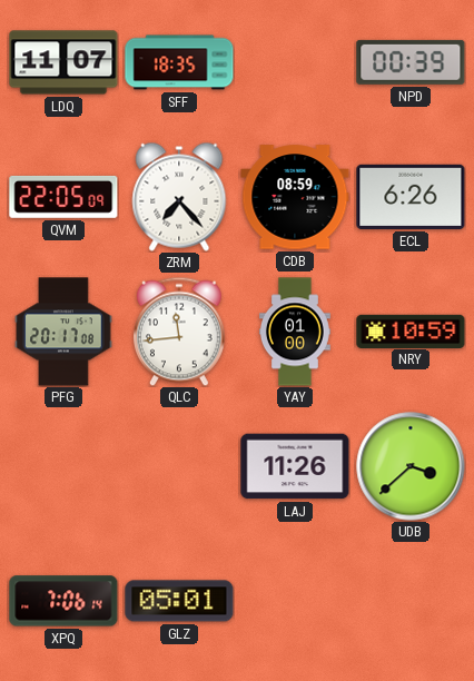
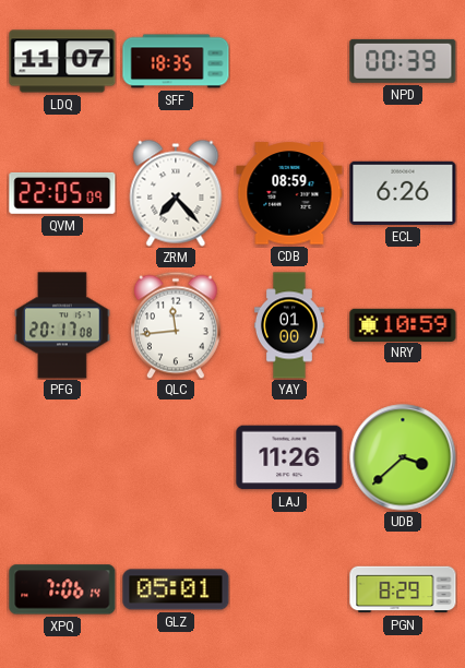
PGN: none -> 8:29 (403, 589)
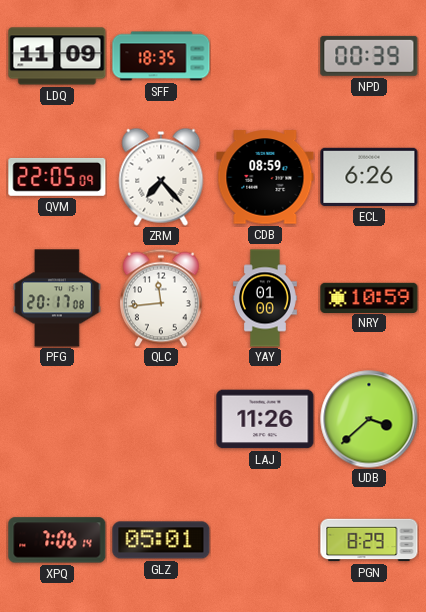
LDQ: 11:07 -> 11:09 (57, 56)
